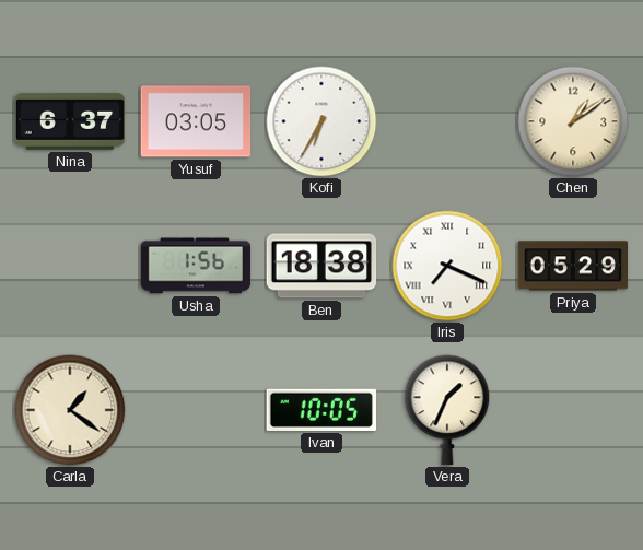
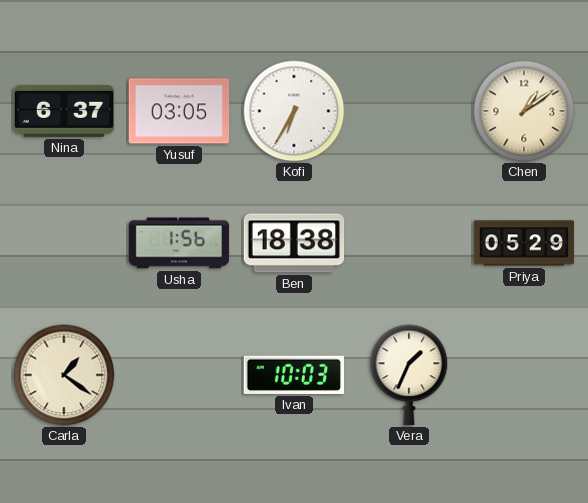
Iris: 7:19 -> none (447, 266)
Ivan: 10:05 -> 10:03 (293, 375)
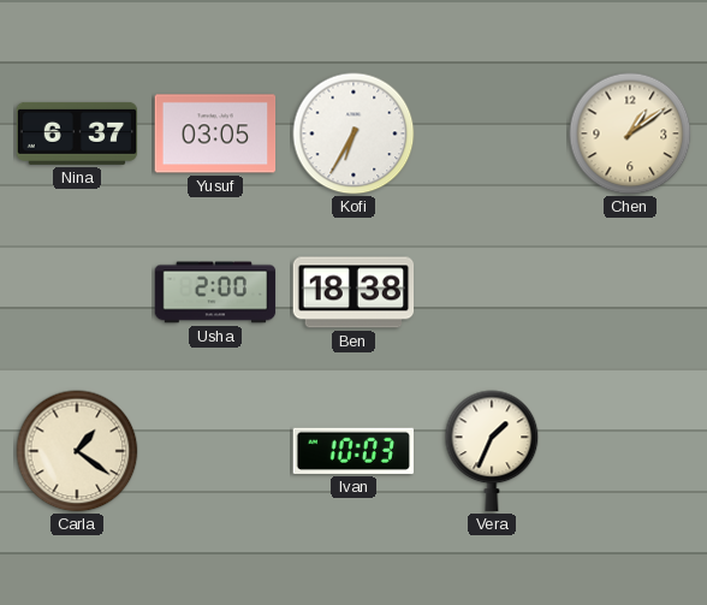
Usha: 1:56 -> 2:00 (215, 292)
Priya: 05:29 -> none (524, 243)
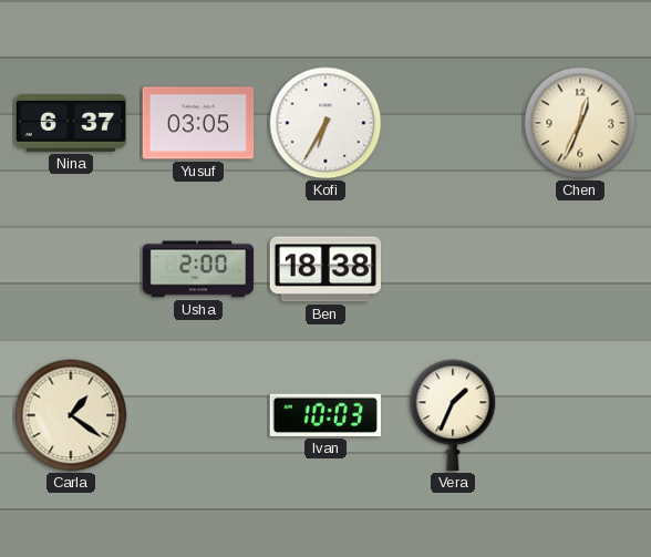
Chen: 1:09 -> 12:34 (580, 123)
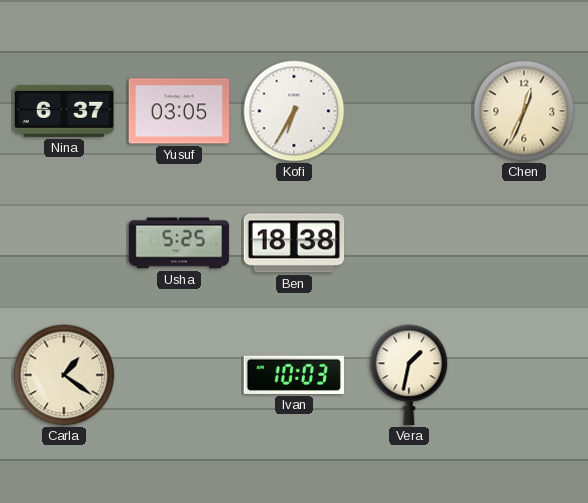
Usha: 2:00 -> 5:25 (179, 243)
Vera: 1:34 -> 1:32 (409, 375)
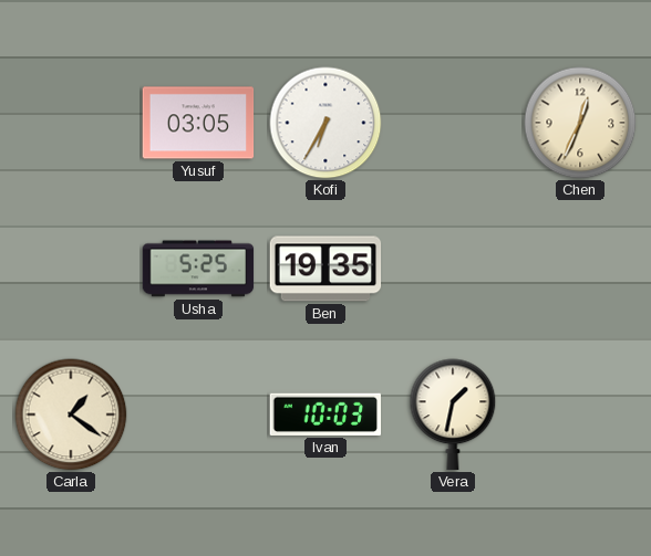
Nina: 6:37 -> none (64, 111)
Ben: 18:38 -> 19:35 (325, 269)
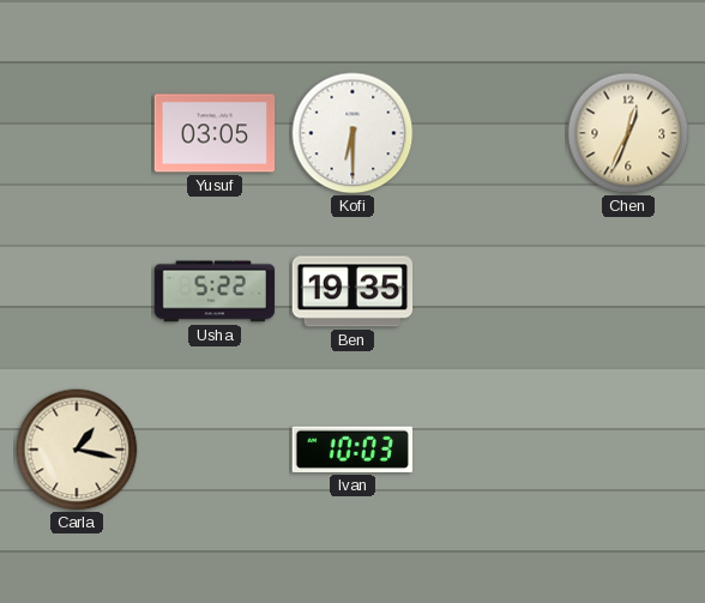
Kofi: 6:35 -> 6:30 (352, 133)
Usha: 5:25 -> 5:22 (215, 291)
Carla: 1:21 -> 1:17 (77, 450)
Vera: 1:32 -> none (453, 415)
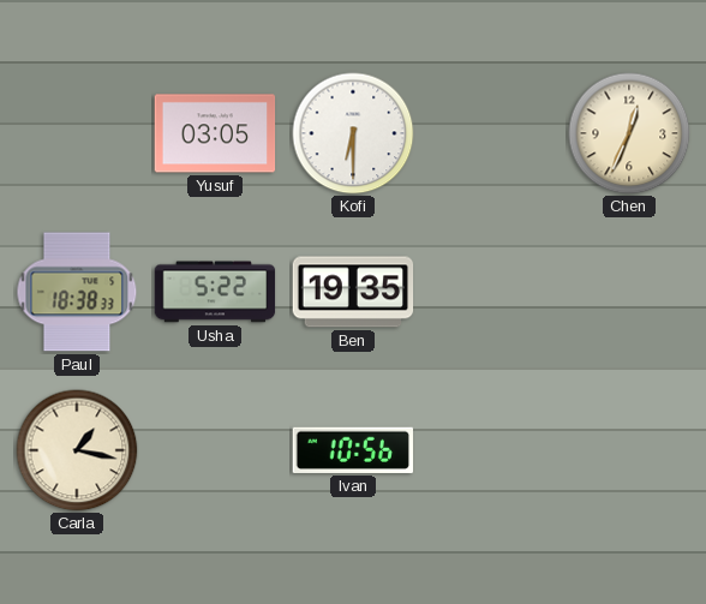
Paul: none -> 18:38 (77, 292)
Ivan: 10:03 -> 10:56 (352, 450)
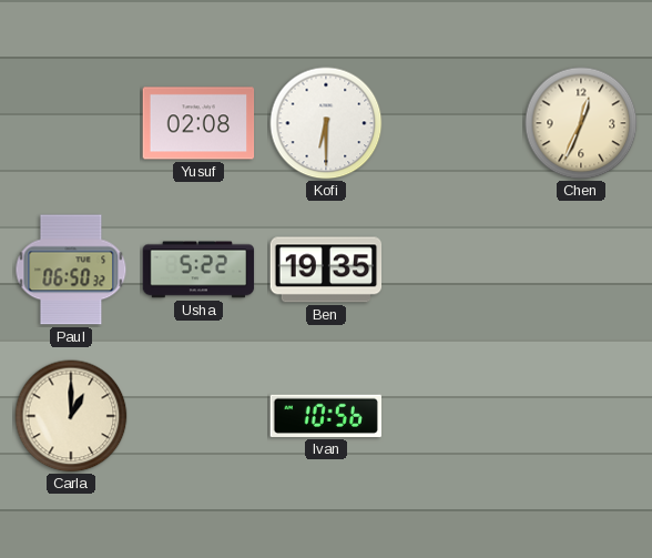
Yusuf: 03:05 -> 02:08 (198, 123)
Paul: 18:38 -> 06:50 (71, 270)
Carla: 1:17 -> 1:00 (71, 416)
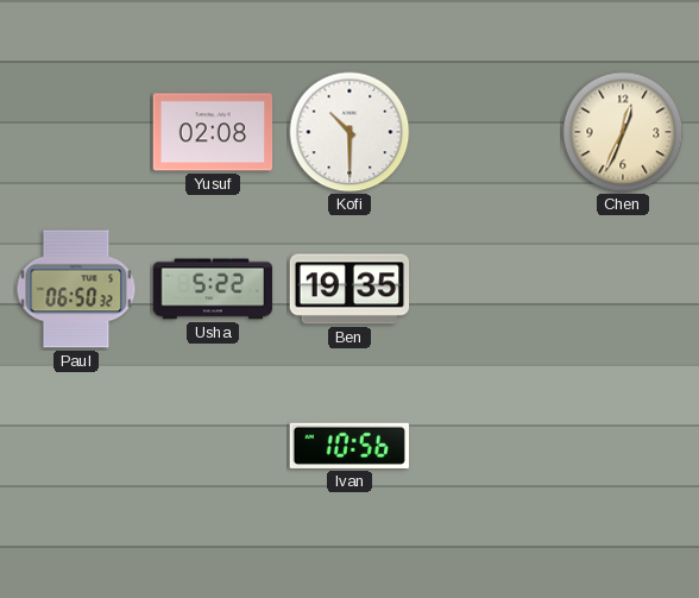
Kofi: 6:30 -> 10:30 (349, 132)
Carla: 1:00 -> none (71, 416)
